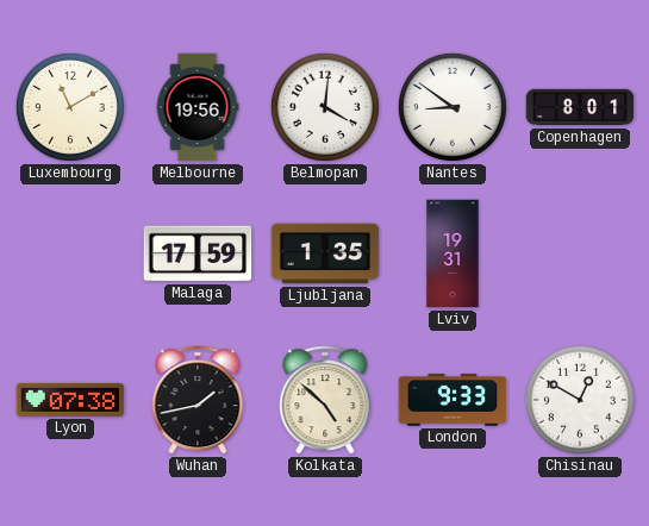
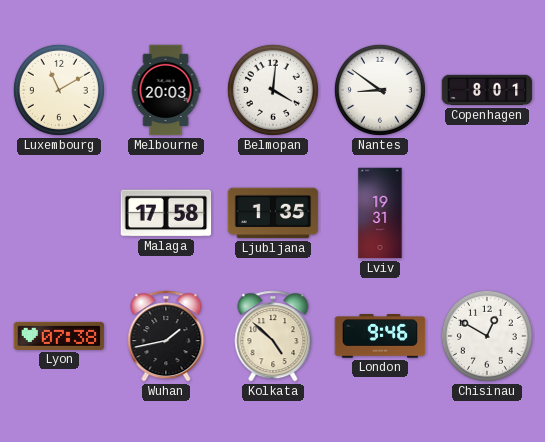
Melbourne: 19:56 -> 20:03 (166, 90)
Malaga: 17:59 -> 17:58 (166, 213)
London: 9:33 -> 9:46 (380, 336)
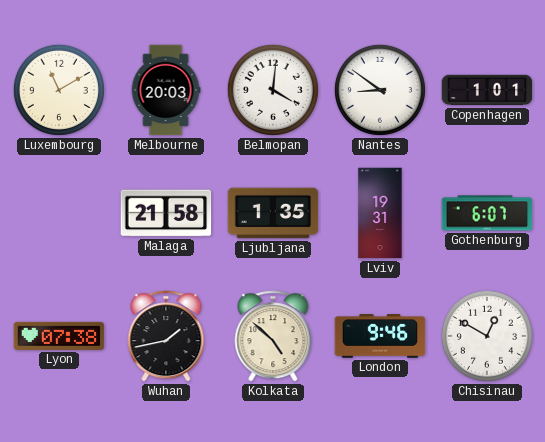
Copenhagen: 8:01 -> 1:01 (487, 90)
Malaga: 17:58 -> 21:58 (166, 213)
Gothenburg: none -> 6:07 (487, 213)
